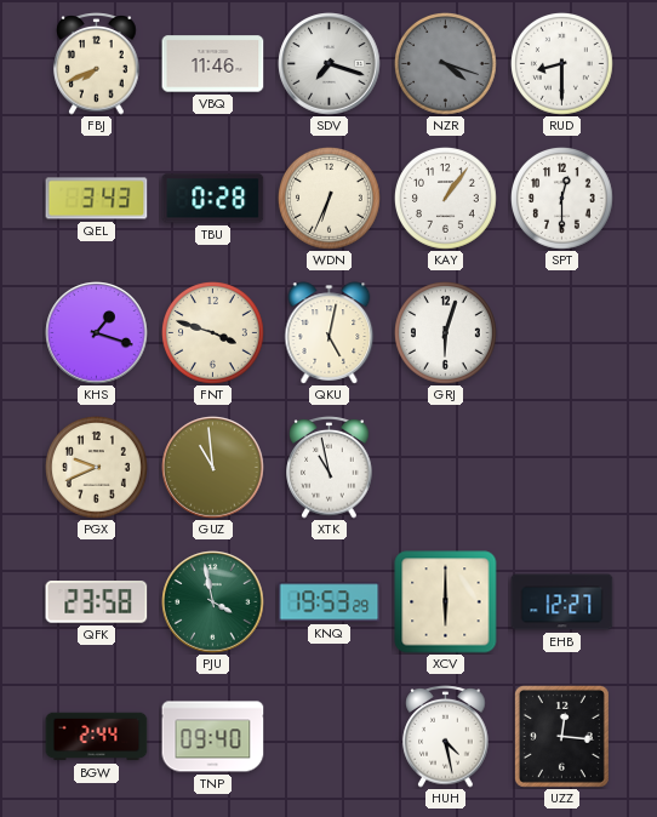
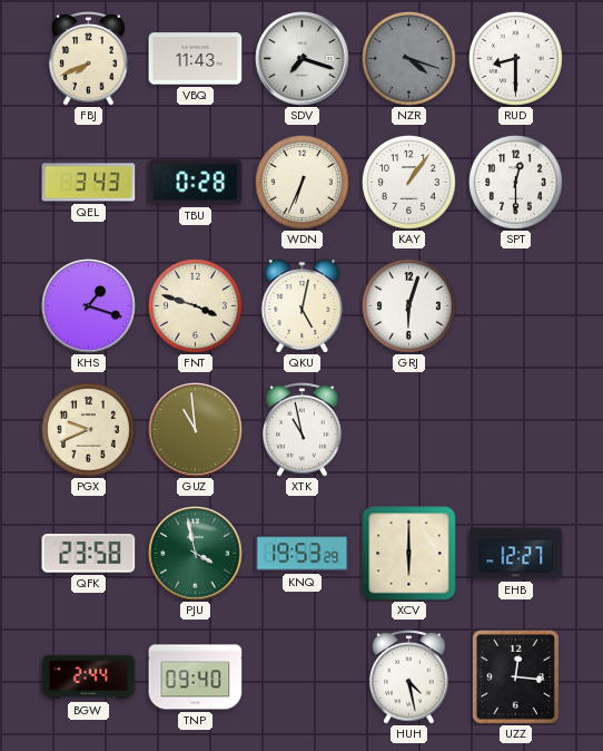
VBQ: 11:46 -> 11:43 (196, 59)
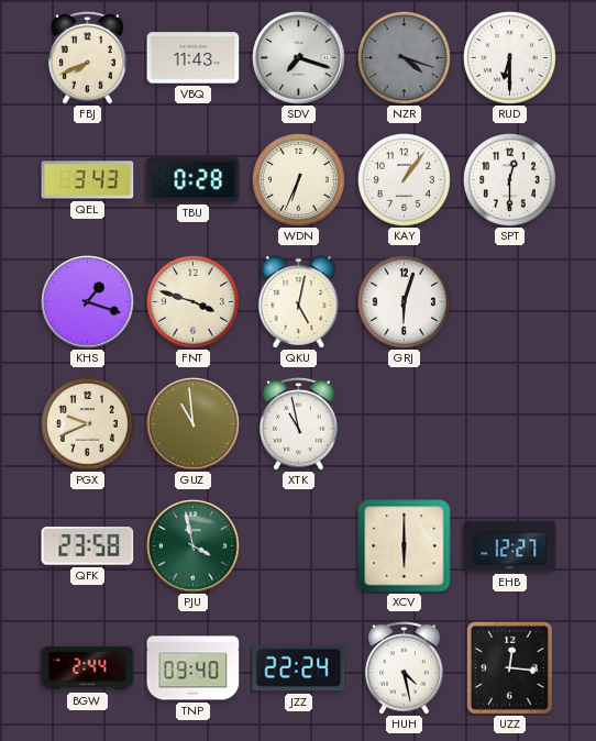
RUD: 8:30 -> 6:30 (510, 58)
KNQ: 19:53 -> none (303, 554)
JZZ: none -> 22:24 (299, 668)
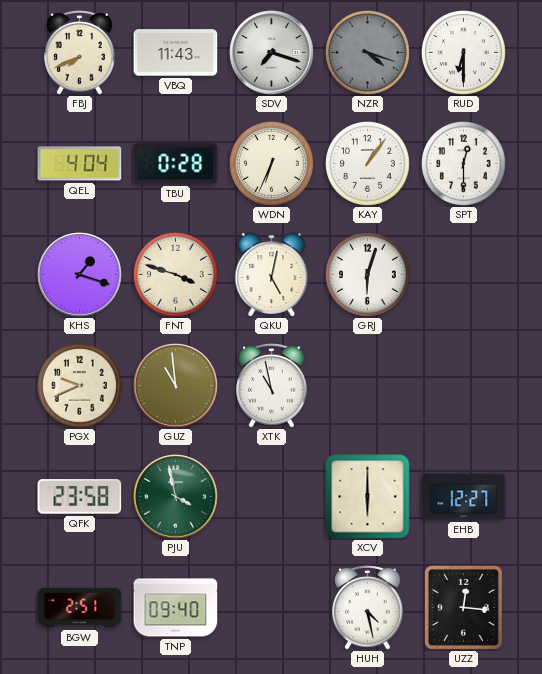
QEL: 3:43 -> 4:04 (80, 164)
BGW: 2:44 -> 2:51 (80, 608)
JZZ: 22:24 -> none (299, 668)
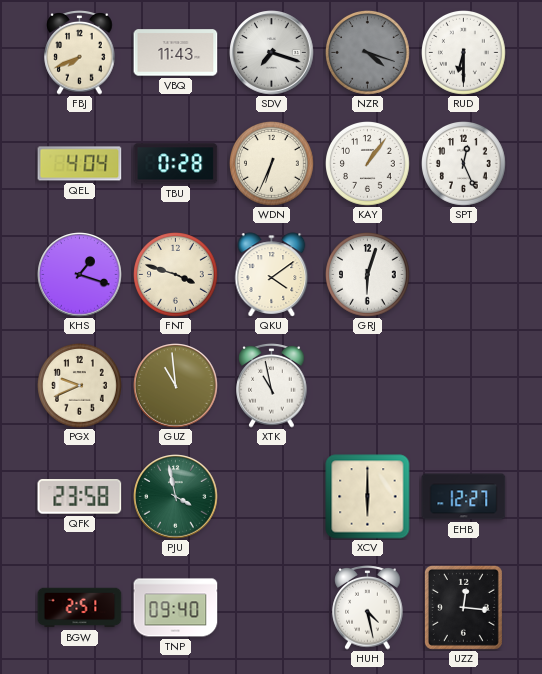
SPT: 12:30 -> 12:26 (464, 164)
QKU: 5:02 -> 4:09 (272, 275)
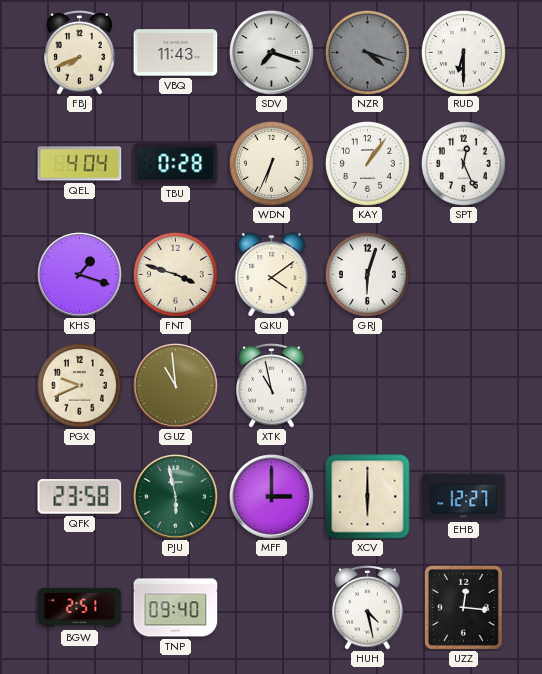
PJU: 3:58 -> 5:58 (176, 497)
MFF: none -> 3:00 (272, 497)
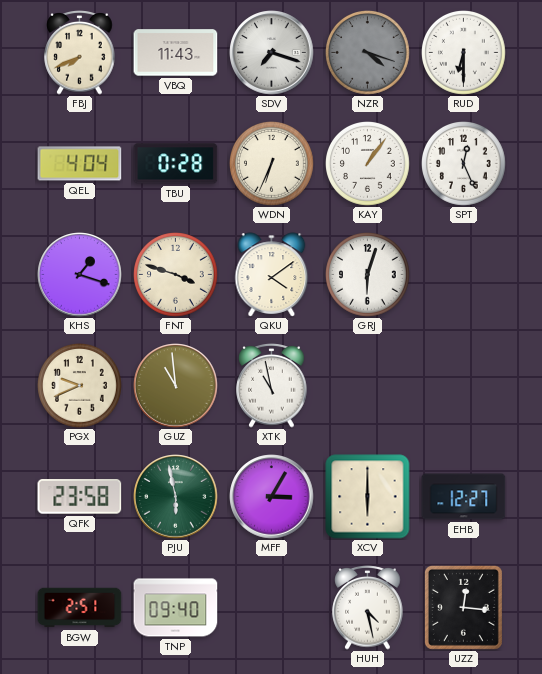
MFF: 3:00 -> 3:05 (272, 497)
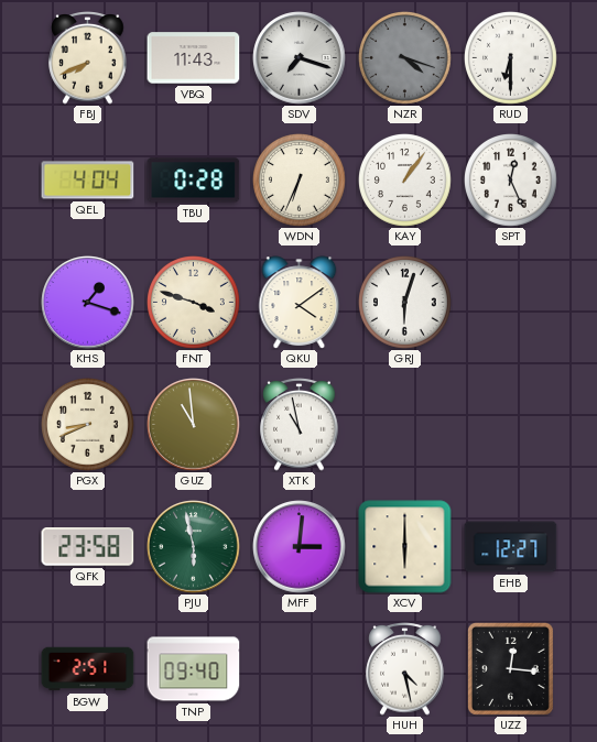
PGX: 9:41 -> 8:41 (88, 425)
MFF: 3:05 -> 3:01 (300, 547)
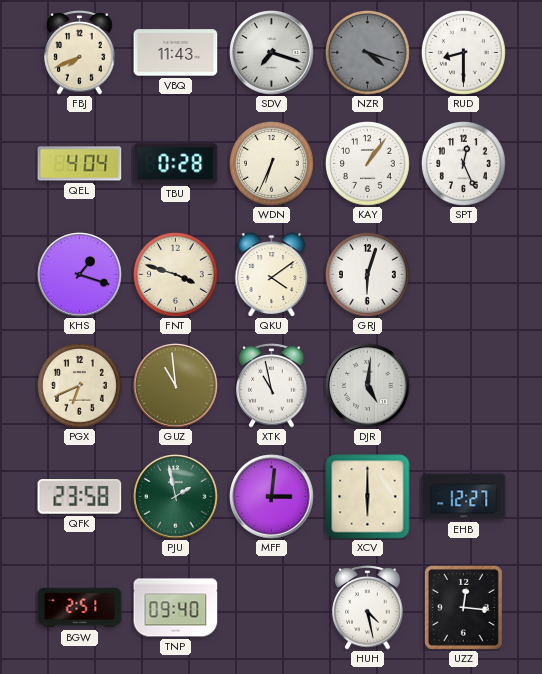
RUD: 6:30 -> 8:30 (464, 53)
PGX: 8:41 -> 6:41 (80, 386)
DJR: none -> 5:01 (368, 386)
PJU: 5:58 -> 1:58 (176, 497)
